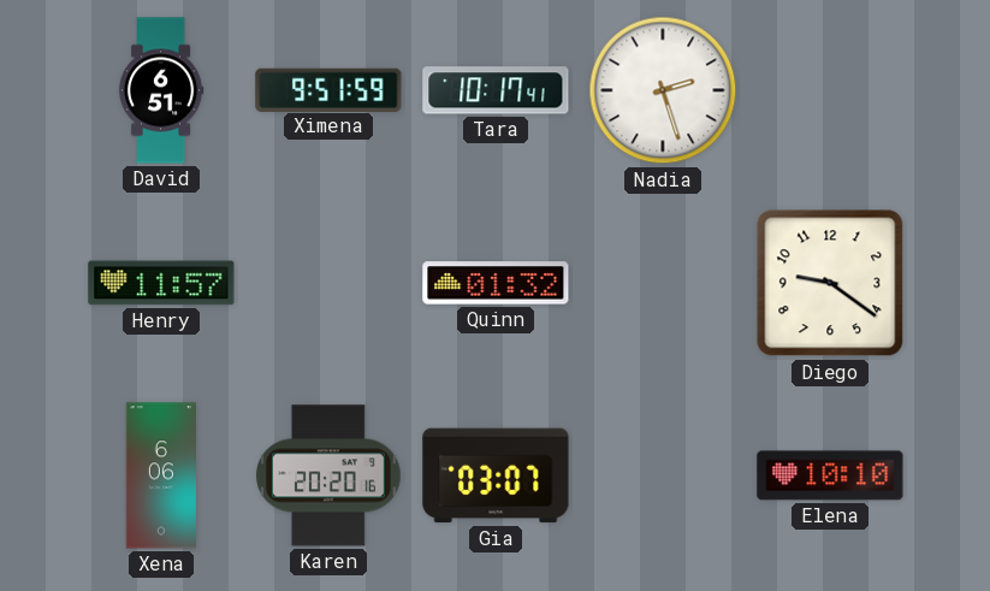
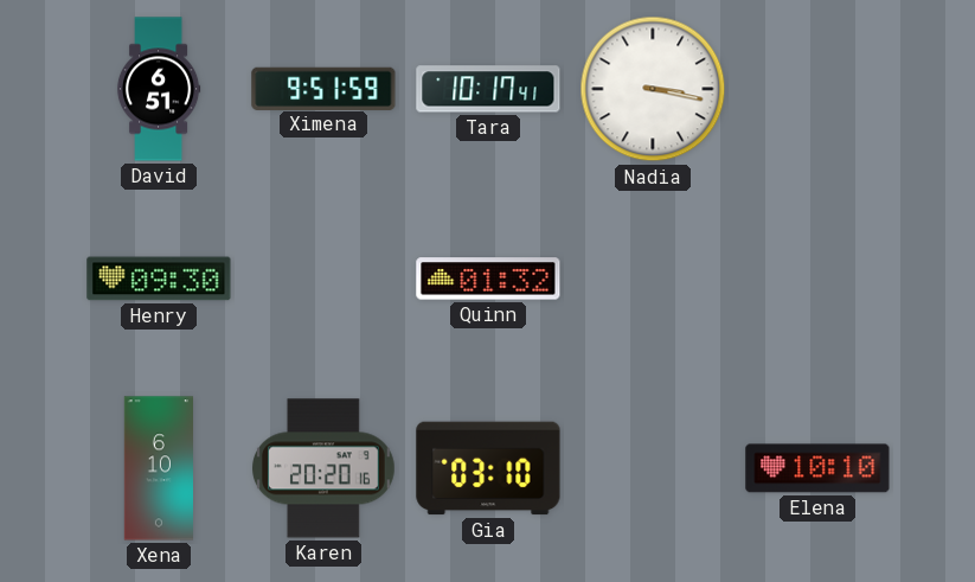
Nadia: 2:27 -> 3:17 (653, 89)
Henry: 11:57 -> 09:30 (159, 279)
Diego: 9:21 -> none (830, 283)
Xena: 6:06 -> 6:10 (158, 468)
Gia: 03:07 -> 03:10 (488, 468)
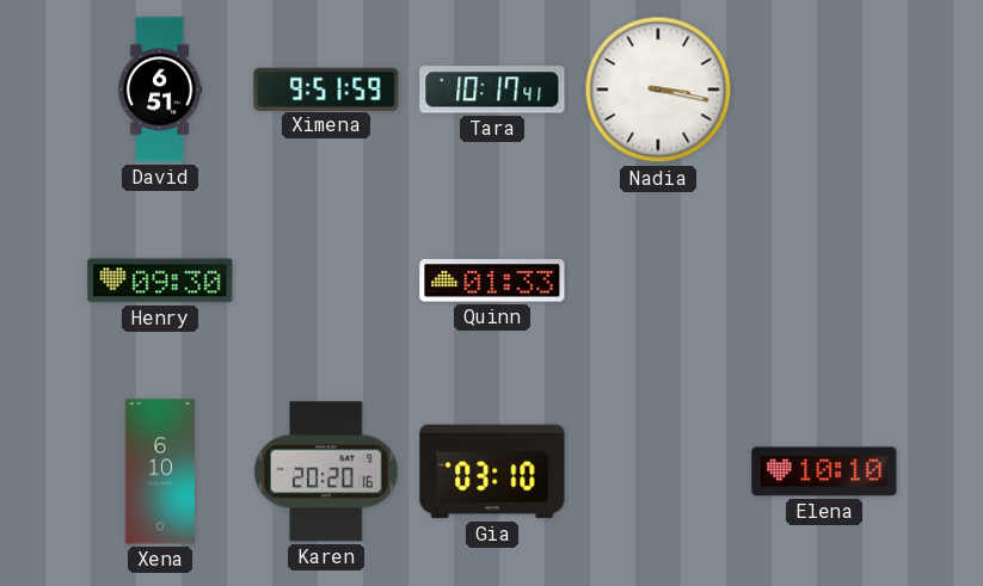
Quinn: 01:32 -> 01:33 (492, 280)
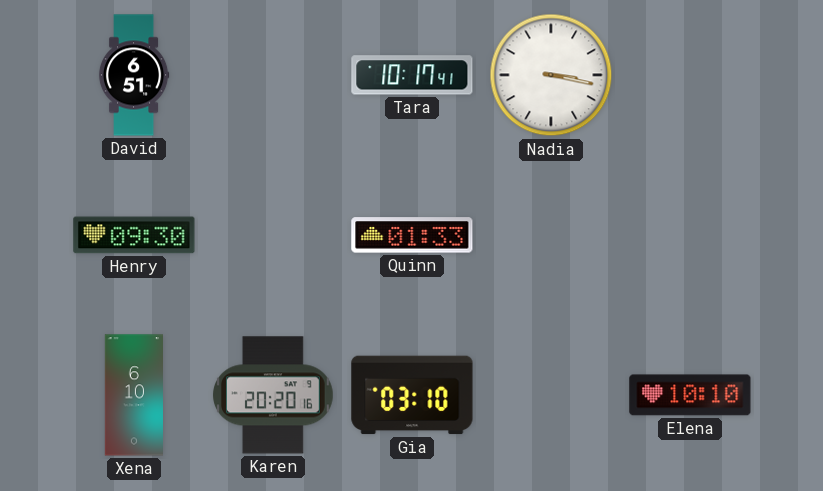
Ximena: 9:51 -> none (326, 88)
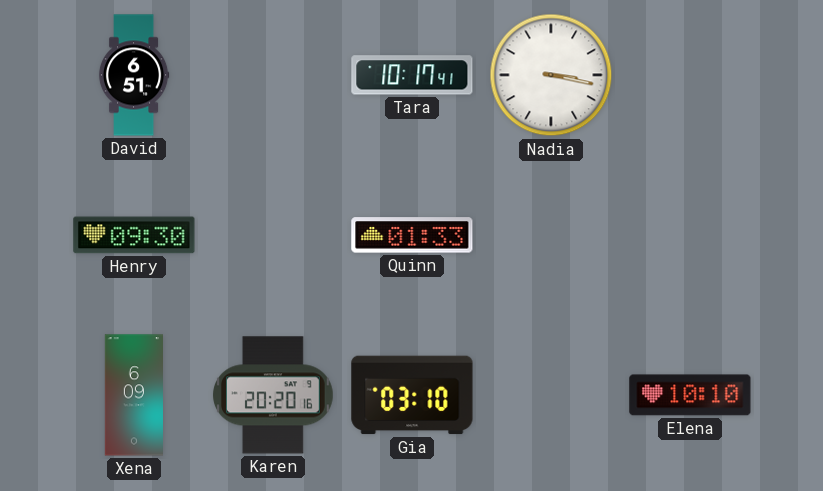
Xena: 6:10 -> 6:09 (133, 395)
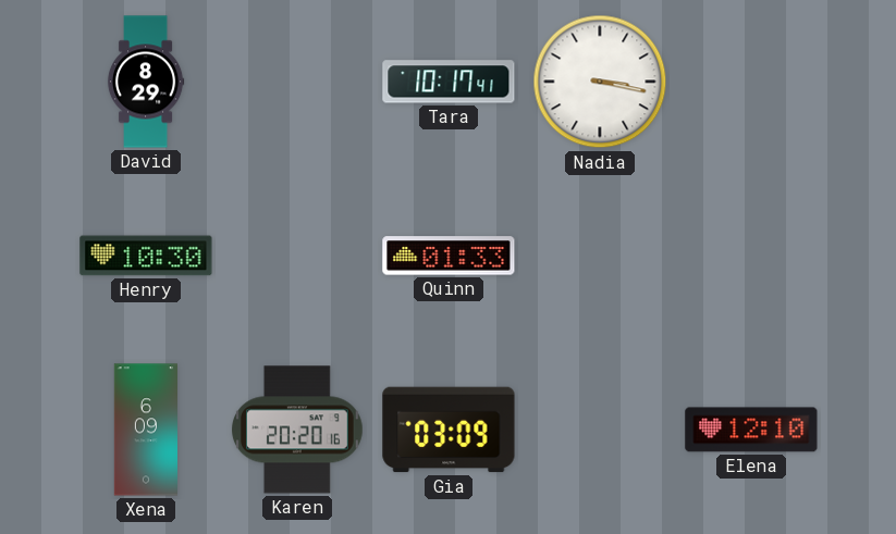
David: 6:51 -> 8:29 (146, 82)
Henry: 09:30 -> 10:30 (146, 256)
Gia: 03:10 -> 03:09 (449, 430)
Elena: 10:10 -> 12:10 (751, 430)
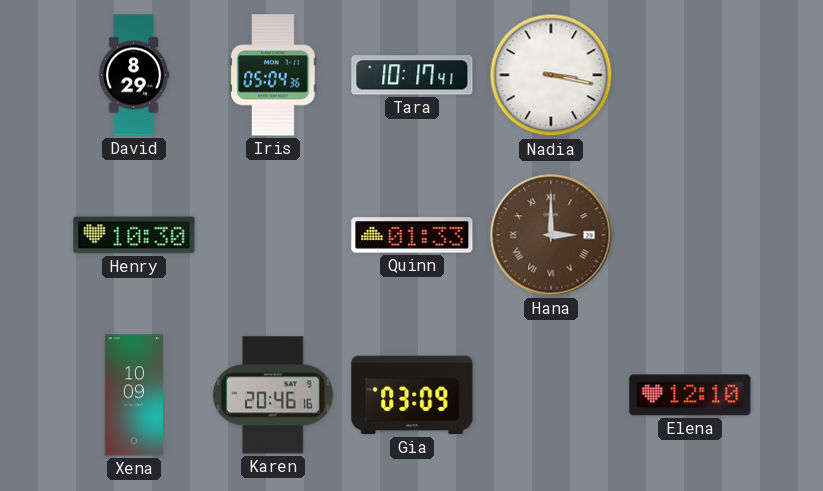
Iris: none -> 05:04 (273, 75)
Hana: none -> 3:00 (551, 235)
Xena: 6:09 -> 10:09 (133, 395)
Karen: 20:20 -> 20:46 (274, 395)
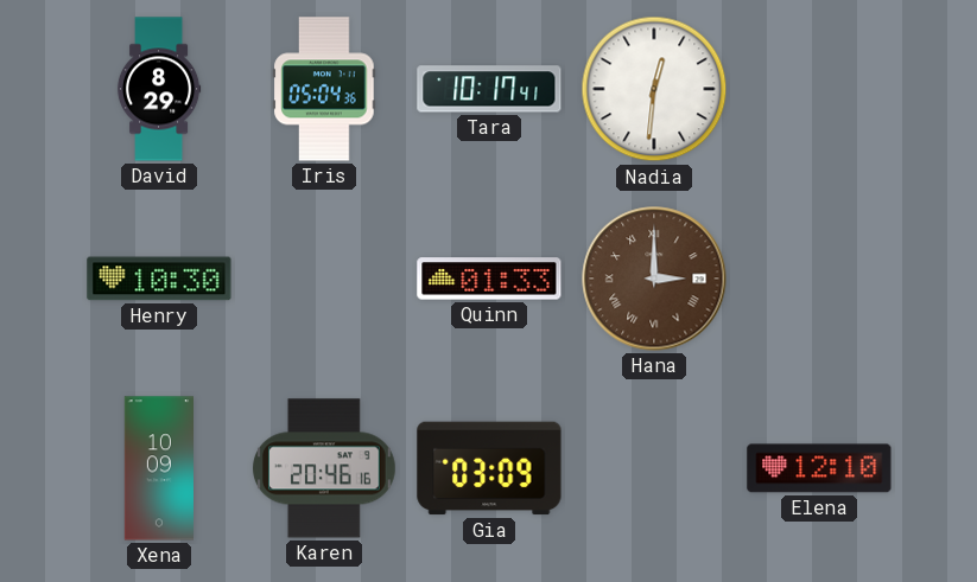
Nadia: 3:17 -> 12:31 (654, 89)
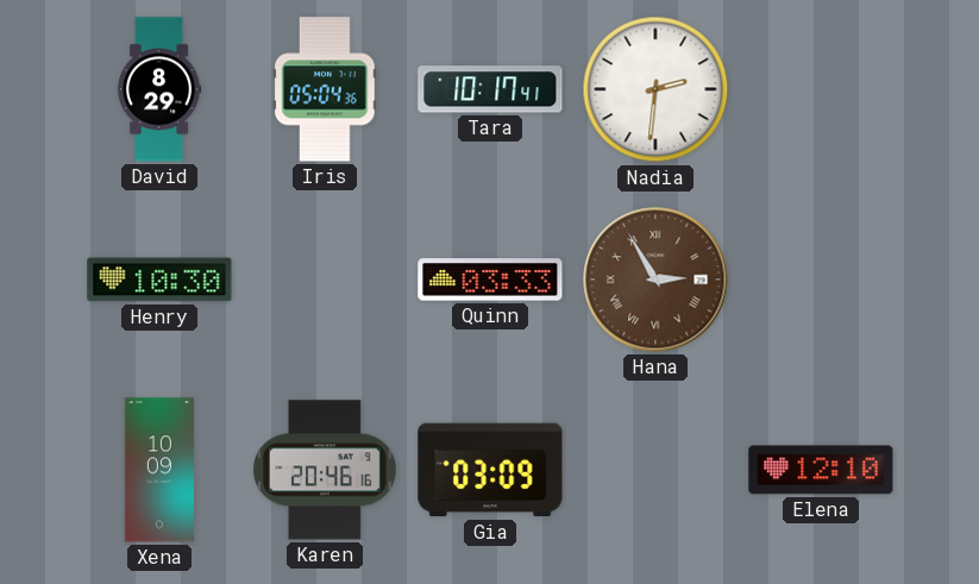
Nadia: 12:31 -> 2:31 (655, 89)
Quinn: 01:33 -> 03:33 (490, 280)
Hana: 3:00 -> 2:55 (655, 280)
